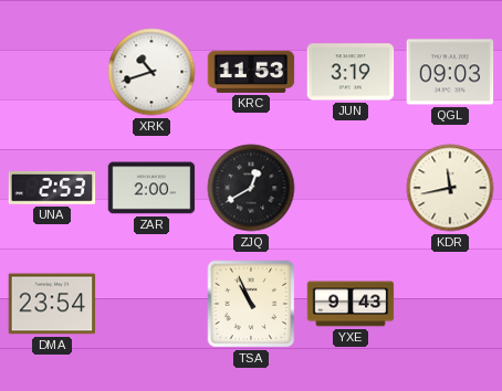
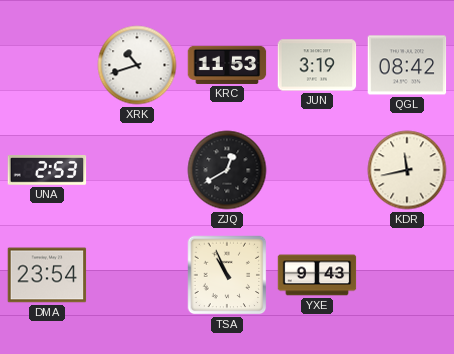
QGL: 09:03 -> 08:42 (407, 65)
ZAR: 2:00 -> none (151, 188)
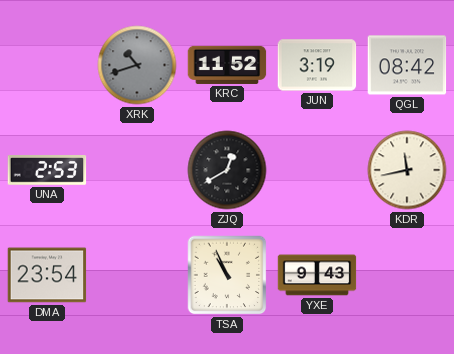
XRK dial: white -> grey (137, 65)
KRC: 11:53 -> 11:52 (227, 65)
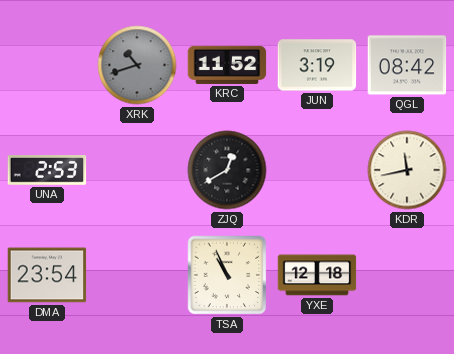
YXE: 9:43 -> 12:18 (317, 275)
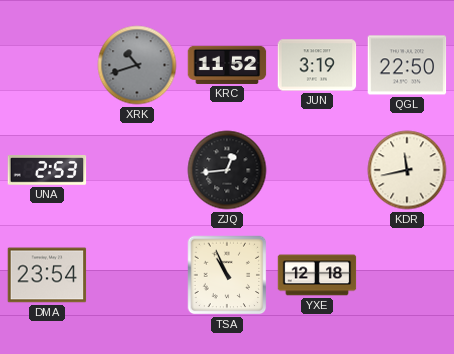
QGL: 08:42 -> 22:50 (407, 65)
ZJQ: 12:40 -> 12:44 (227, 170)
